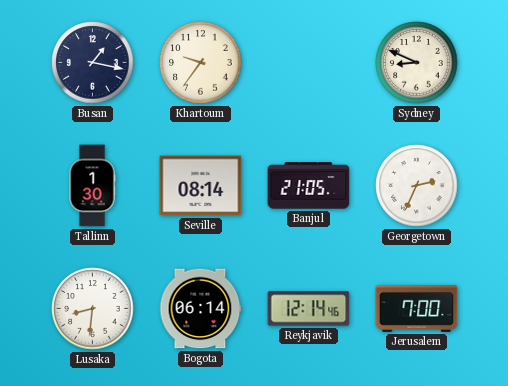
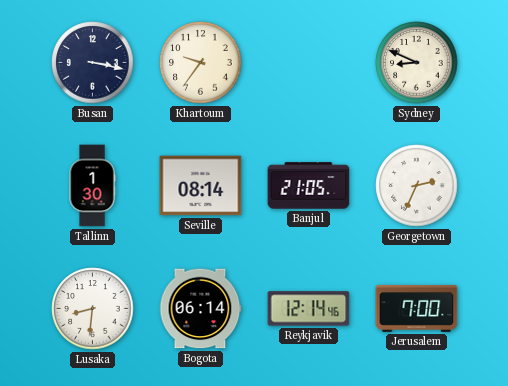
Busan: 1:17 -> 3:17 (93, 63)
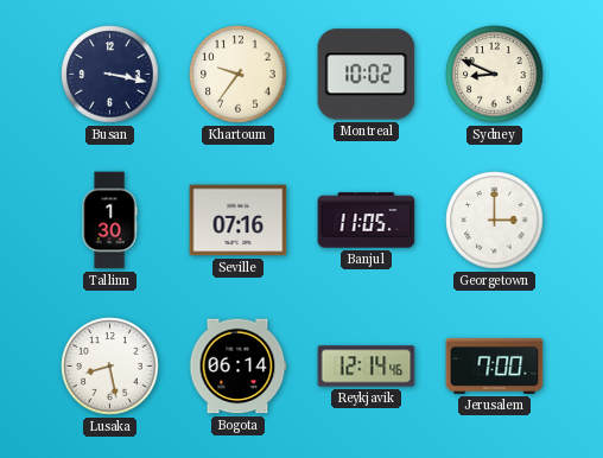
Montreal: none -> 10:02 (367, 75)
Seville: 08:14 -> 07:16 (239, 221)
Banjul: 21:05 -> 11:05 (367, 221)
Georgetown: 2:34 -> 3:00 (495, 221)
Lusaka: 8:31 -> 8:28 (110, 367)
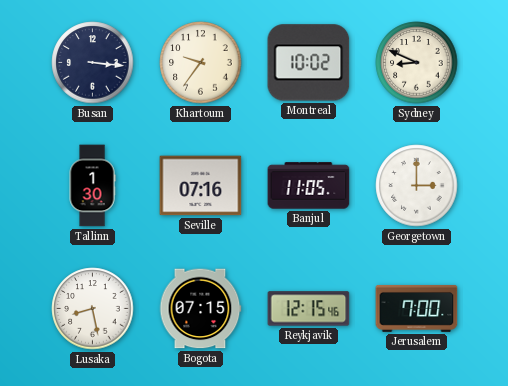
Busan: 3:17 -> 3:16 (93, 63)
Bogota: 06:14 -> 07:15 (200, 309)
Reykjavik: 12:14 -> 12:15 (309, 309)
